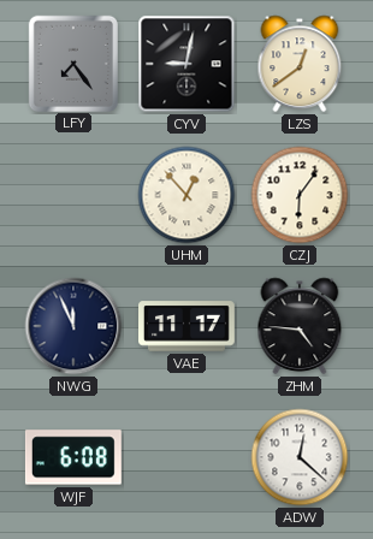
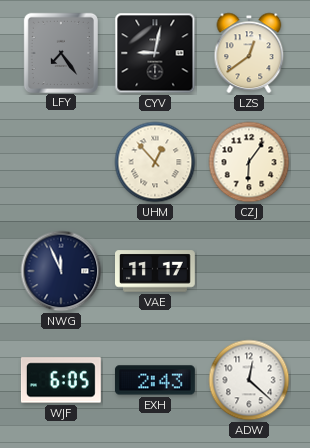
ZHM: 4:46 -> none (300, 326)
WJF: 6:08 -> 6:05 (61, 380)
EXH: none -> 2:43 (155, 380)
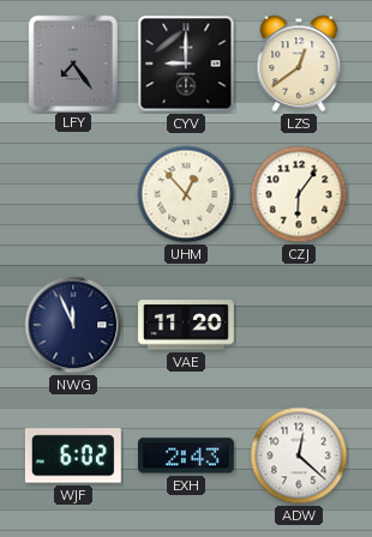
CYV: 9:02 -> 9:00 (186, 64)
VAE: 11:17 -> 11:20 (187, 325)
WJF: 6:05 -> 6:02 (73, 455)
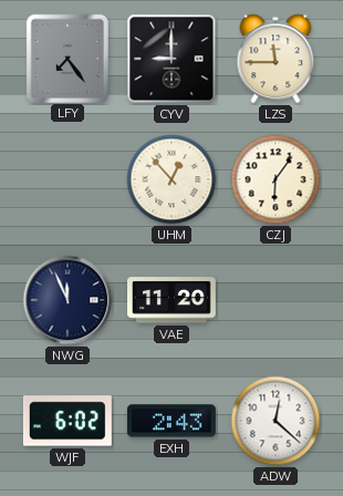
LZS: 12:39 -> 11:45 (276, 59)
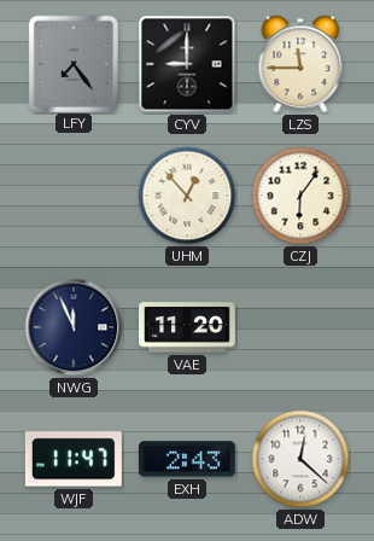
WJF: 6:02 -> 11:47 (74, 459)
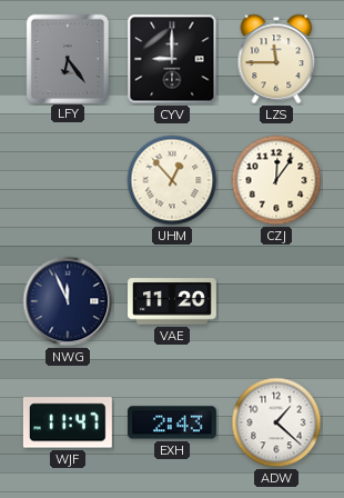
LFY: 7:24 -> 6:24 (68, 58)
CZJ: 6:06 -> 12:06 (276, 180)
ADW: 12:22 -> 1:22 (276, 422)
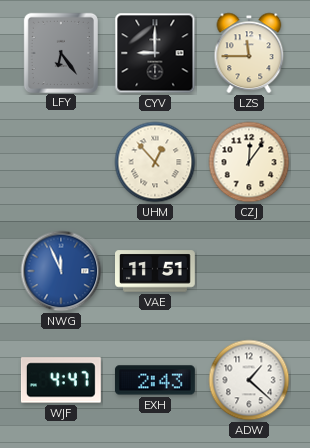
NWG dial: navy -> blue (61, 271)
VAE: 11:20 -> 11:51 (156, 271)
WJF: 11:47 -> 4:47 (61, 380)
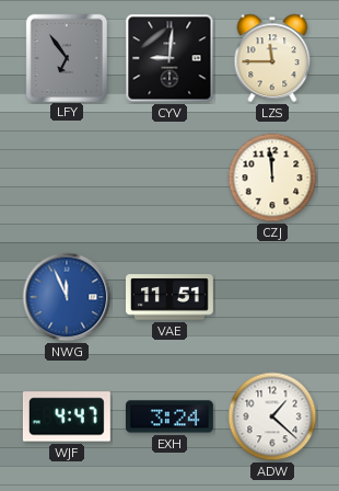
LFY: 6:24 -> 6:54 (67, 57)
CYV: 9:00 -> 9:01 (169, 58)
UHM: 12:53 -> none (155, 162)
CZJ: 12:06 -> 11:59 (272, 178)
EXH: 2:43 -> 3:24 (169, 416)
